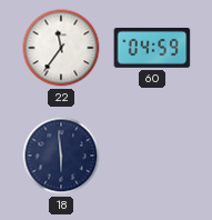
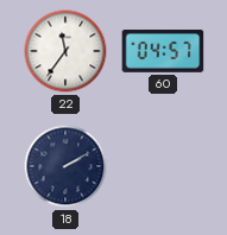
60: 04:59 -> 04:57 (163, 51)
18: 5:59 -> 2:10 (65, 166)
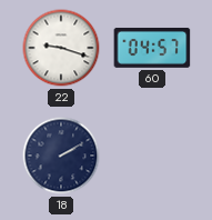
22: 11:36 -> 9:18 (61, 48)
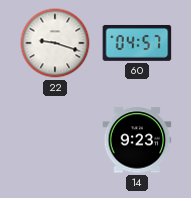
18: 2:10 -> none (61, 156)
14: none -> 9:23 (137, 140)
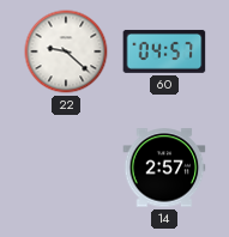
22: 9:18 -> 9:22 (66, 51)
14: 9:23 -> 2:57 (164, 168)
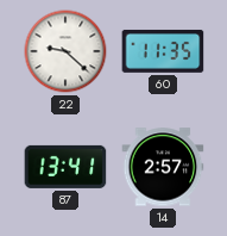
60: 04:57 -> 11:35 (163, 51)
87: none -> 13:41 (65, 167)
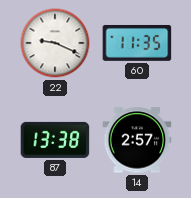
22: 9:22 -> 9:19 (55, 43)
87: 13:41 -> 13:38 (55, 140)
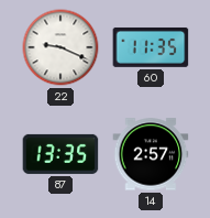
87: 13:38 -> 13:35 (60, 154)
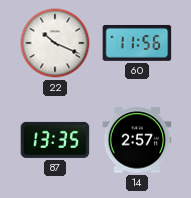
22: 9:19 -> 10:19 (55, 43)
60: 11:35 -> 11:56 (137, 43)
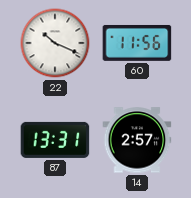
87: 13:35 -> 13:31 (55, 140)
